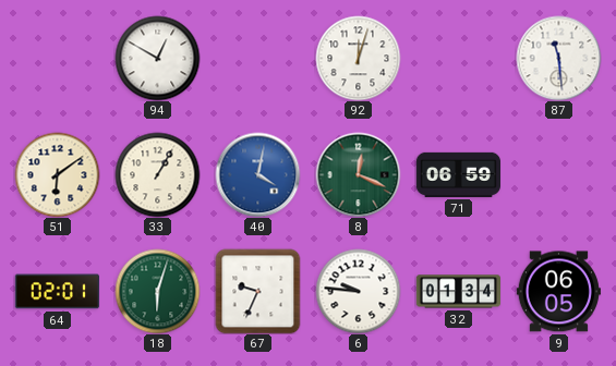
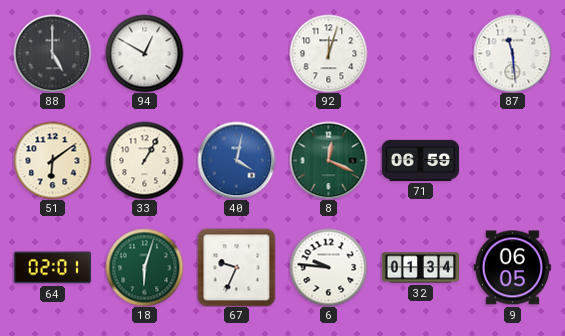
88: none -> 5:00 (52, 53)
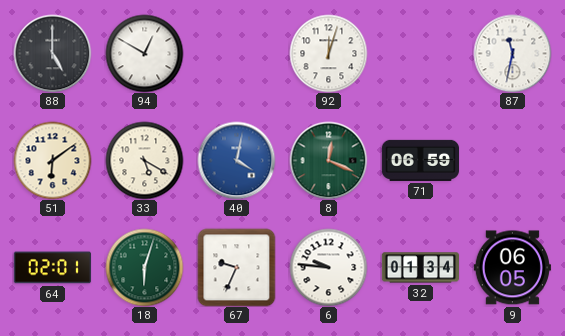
87: 11:29 -> 11:32 (512, 53)
33: 1:05 -> 5:20 (144, 160)
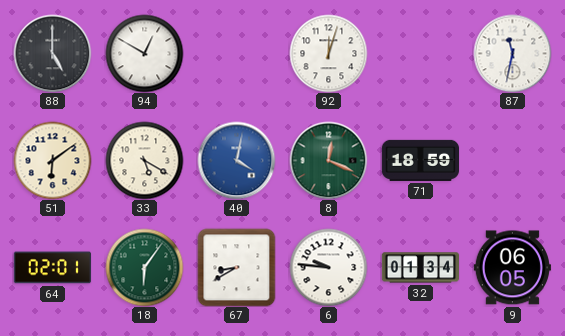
71: 06:59 -> 18:59 (420, 160)
18: 6:03 -> 6:06 (144, 267)
67: 9:34 -> 8:40 (236, 267)
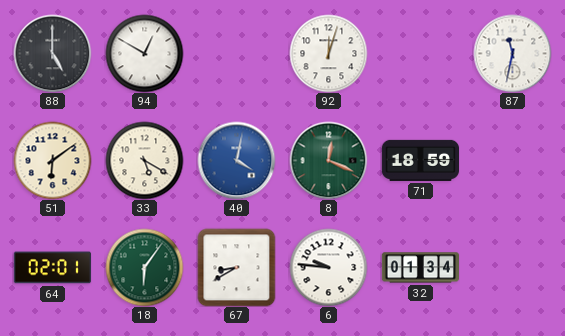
9: 06:05 -> none (512, 268)
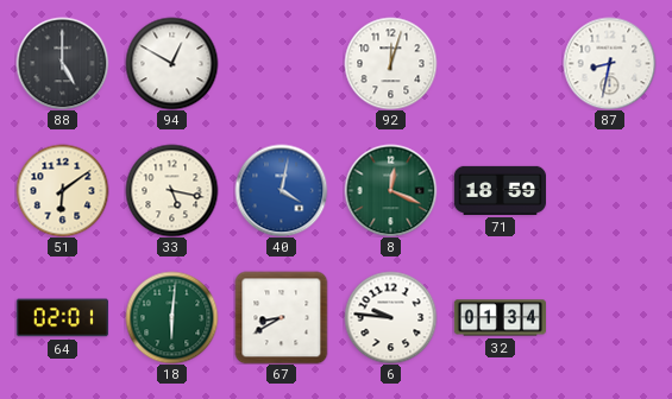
87: 11:32 -> 8:32 (609, 63)
33: 5:20 -> 5:17 (171, 190)
18: 6:06 -> 6:01 (171, 317)
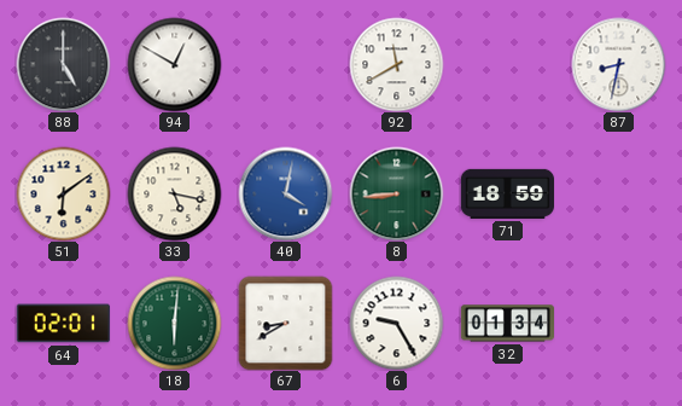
92: 12:03 -> 11:40 (396, 64)
8: 12:19 -> 8:44 (396, 193)
6: 9:46 -> 9:25 (396, 323)
